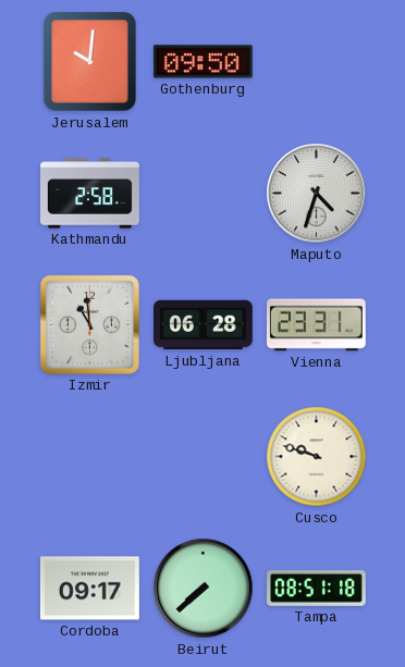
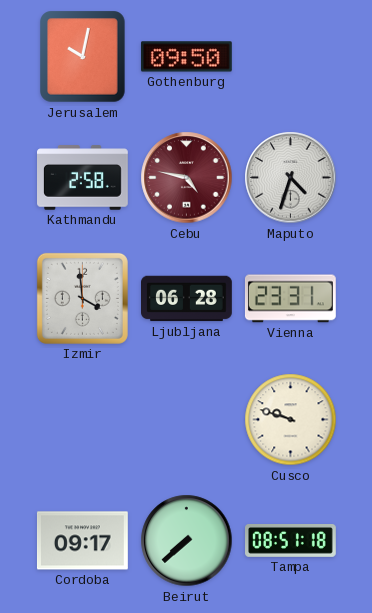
Jerusalem: 10:01 -> 10:02 (83, 57)
Cebu: none -> 4:47 (187, 178)
Izmir: 10:59 -> 3:59 (82, 298)
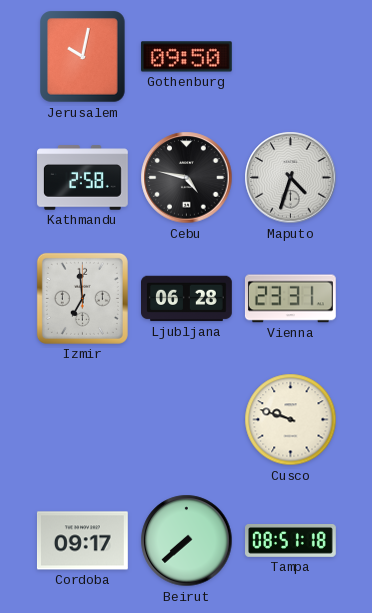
Cebu dial: burgundy -> black (187, 178)
Izmir: 3:59 -> 6:59 (82, 298)
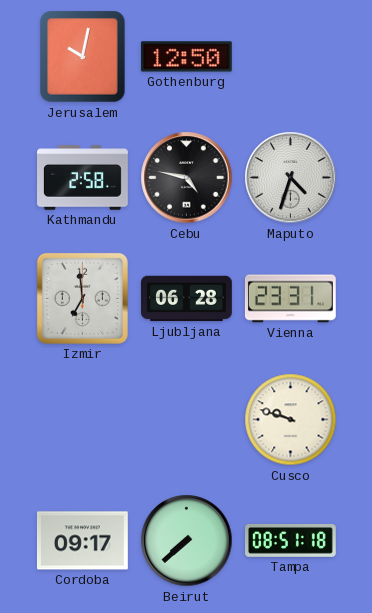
Gothenburg: 09:50 -> 12:50 (186, 57)
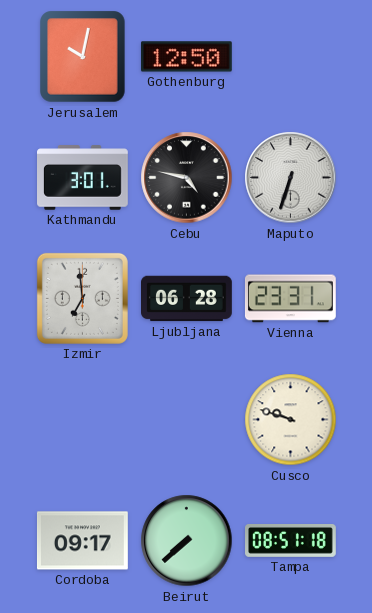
Kathmandu: 2:58 -> 3:01 (83, 178)
Maputo: 4:33 -> 6:33 (291, 178)
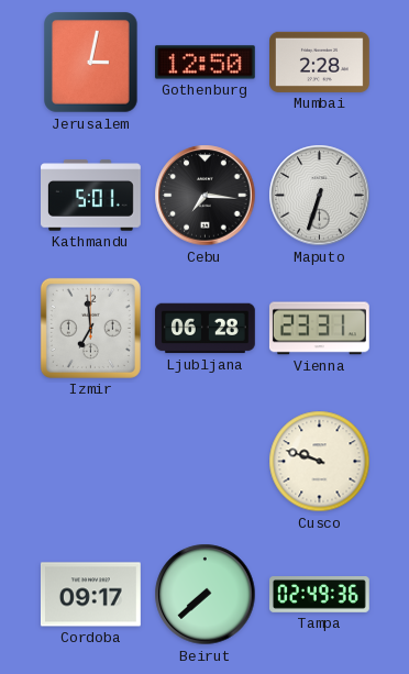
Jerusalem: 10:02 -> 3:02 (91, 63)
Mumbai: none -> 2:28 (320, 62)
Kathmandu: 3:01 -> 5:01 (91, 196)
Cebu: 4:47 -> 7:16 (206, 196)
Tampa: 08:51 -> 02:49 (320, 595)
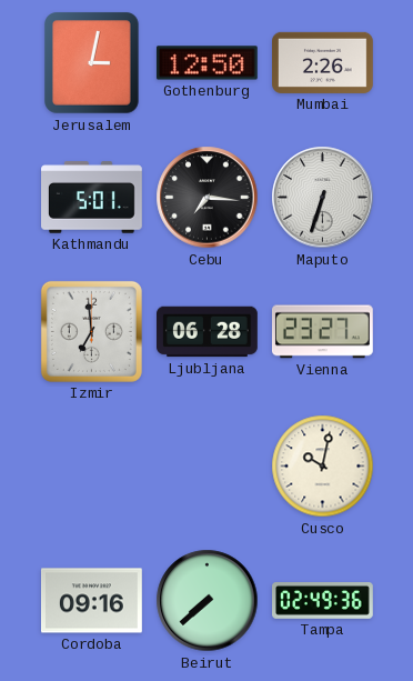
Mumbai: 2:28 -> 2:26 (323, 62)
Vienna: 23:31 -> 23:27 (322, 332)
Cusco: 9:48 -> 10:02 (323, 467)
Cordoba: 09:17 -> 09:16 (91, 601)
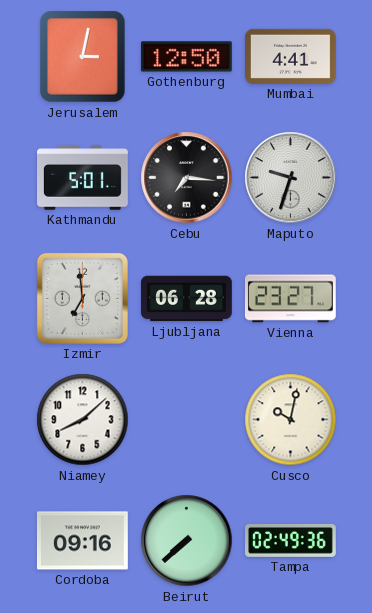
Mumbai: 2:26 -> 4:41 (291, 56)
Maputo: 6:33 -> 9:33 (291, 178)
Niamey: none -> 8:08 (83, 420)
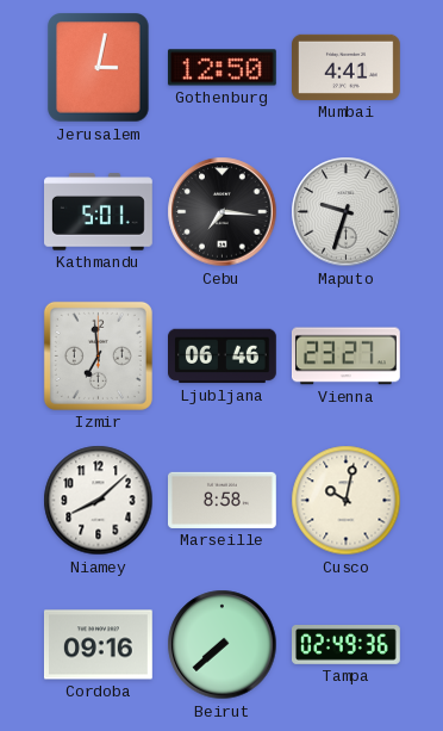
Ljubljana: 06:28 -> 06:46 (223, 357)
Marseille: none -> 8:58 (223, 500)
